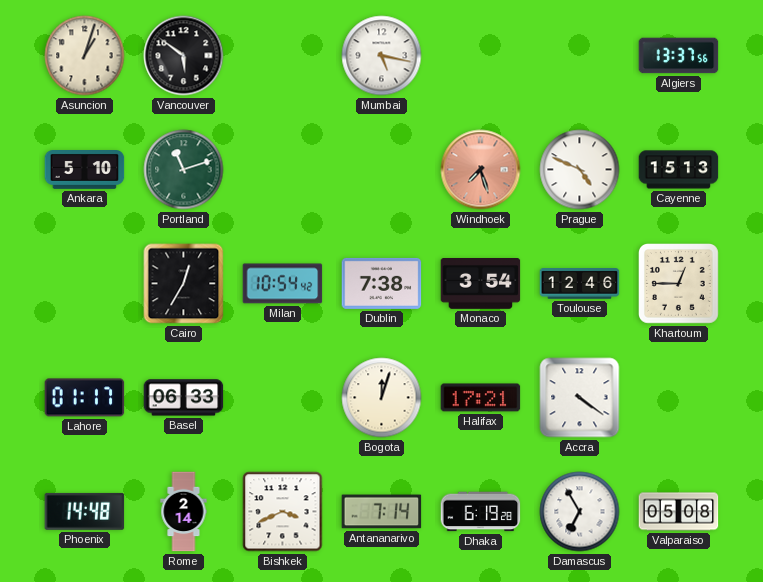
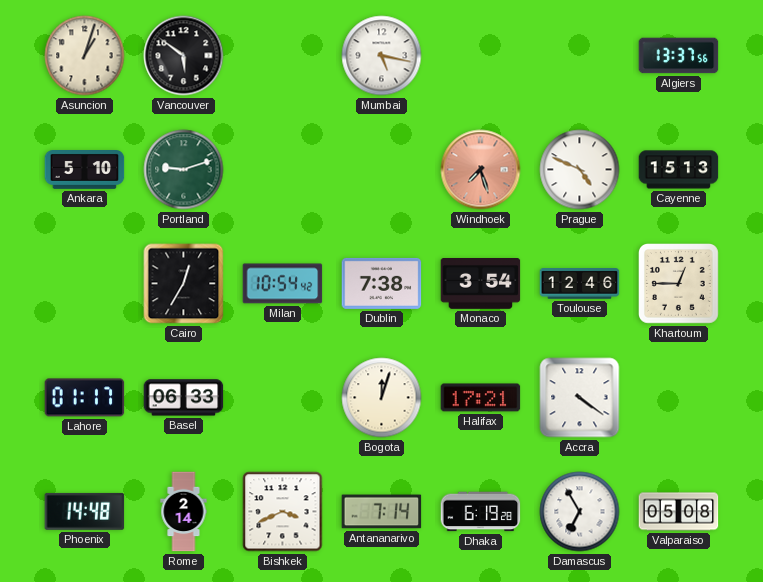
Portland: 11:12 -> 9:12 (184, 170)
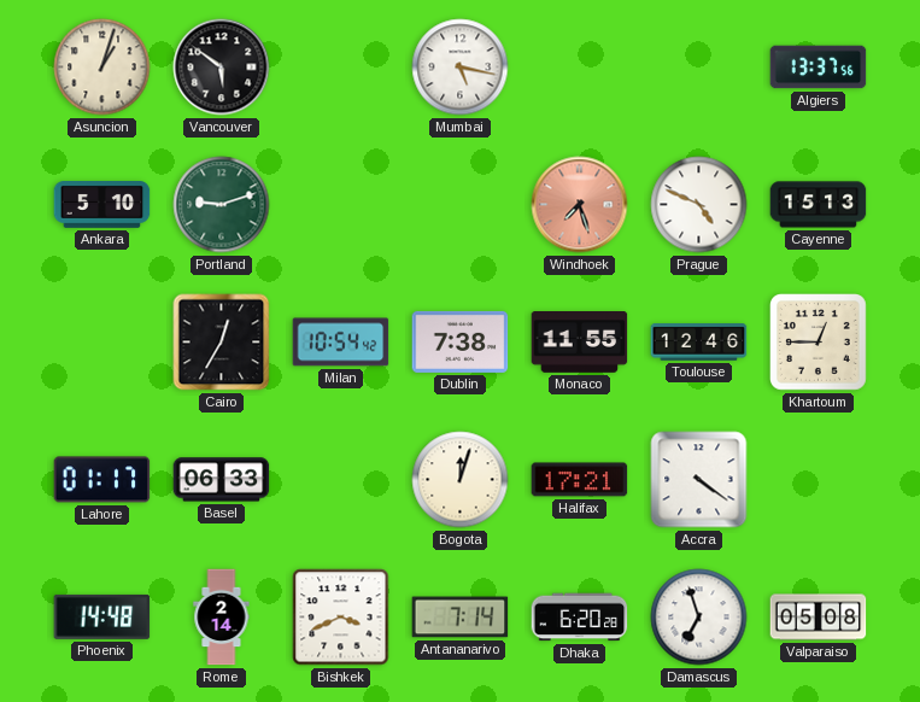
Monaco: 3:54 -> 11:55 (580, 343)
Dhaka: 6:19 -> 6:20 (580, 618)
Damascus: 6:55 -> 6:57 (699, 618)
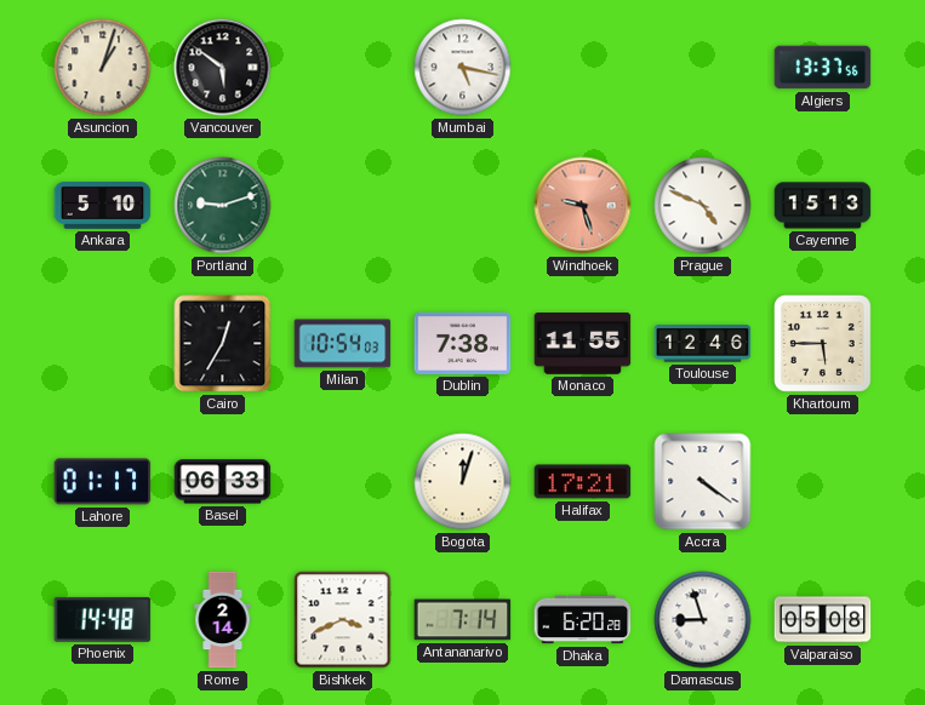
Windhoek: 7:27 -> 9:27 (583, 206)
Milan: 10:54:42 -> 10:54:03 (343, 344)
Khartoum: 12:45 -> 5:45 (823, 344)
Damascus: 6:57 -> 8:57 (703, 620)
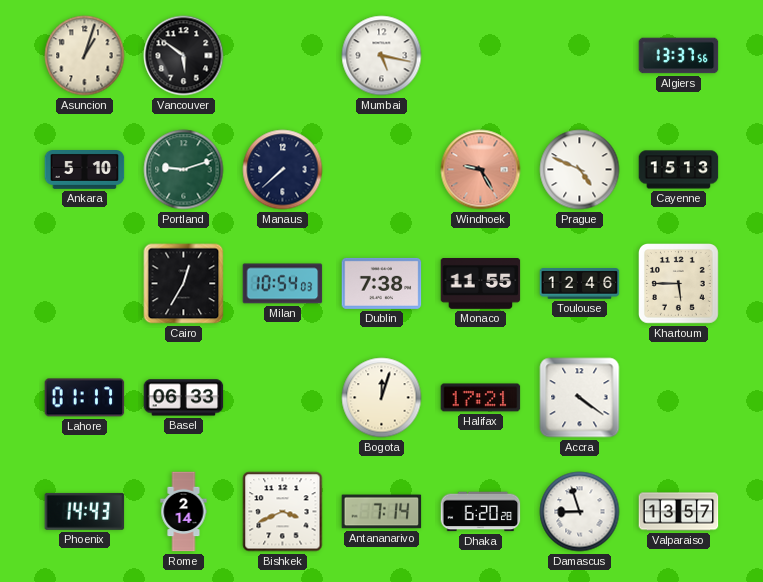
Manaus: none -> 7:38 (283, 170)
Windhoek: 9:27 -> 9:25 (481, 170)
Phoenix: 14:48 -> 14:43 (85, 511)
Valparaiso: 05:08 -> 13:57 (679, 512)
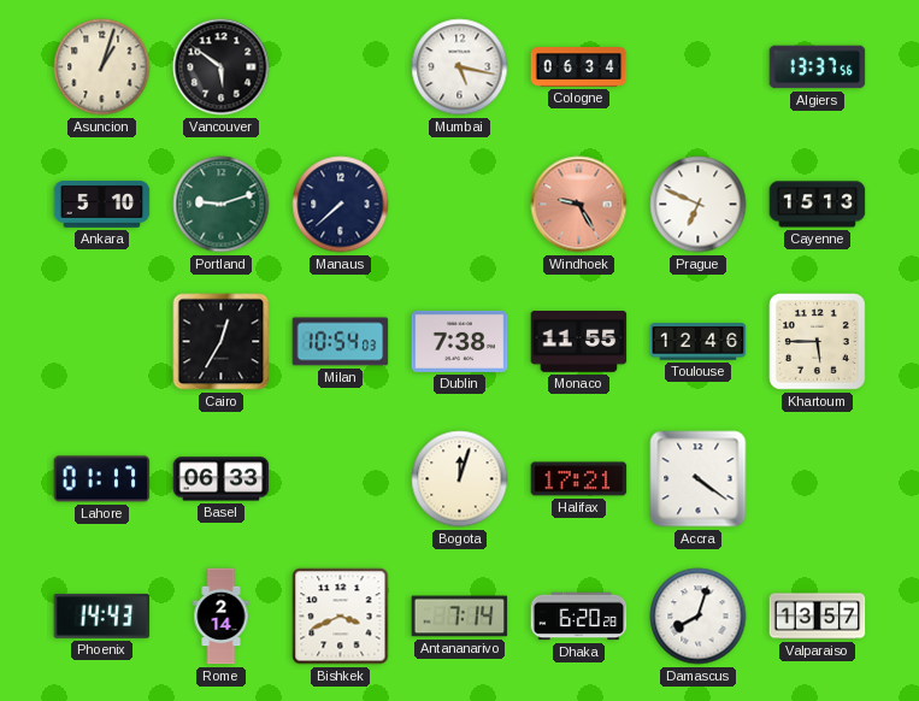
Cologne: none -> 06:34 (579, 67)
Prague: 4:49 -> 6:49 (699, 205)
Damascus: 8:57 -> 8:03 (699, 617)
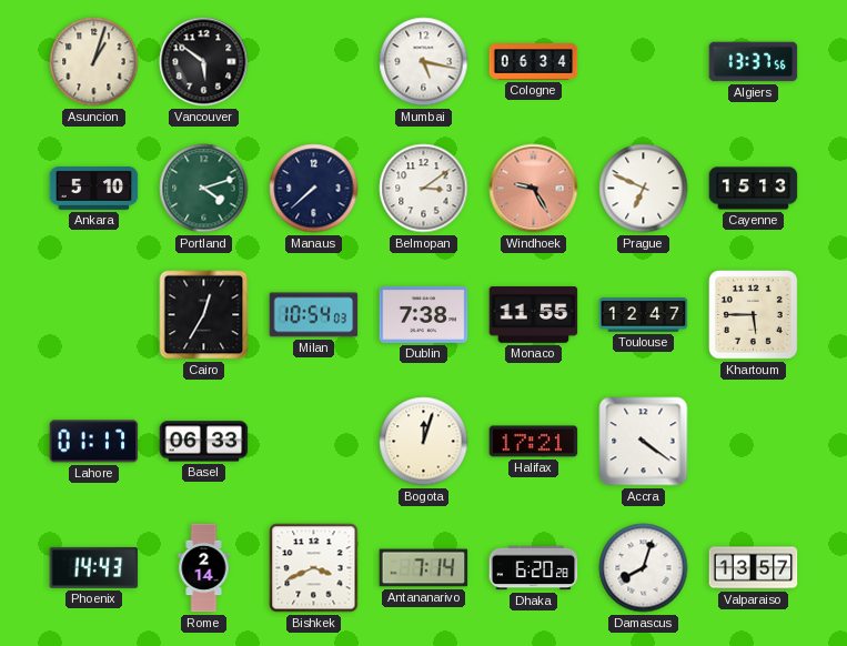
Portland: 9:12 -> 4:12 (204, 189)
Belmopan: none -> 3:09 (424, 189)
Toulouse: 12:46 -> 12:47 (644, 315)
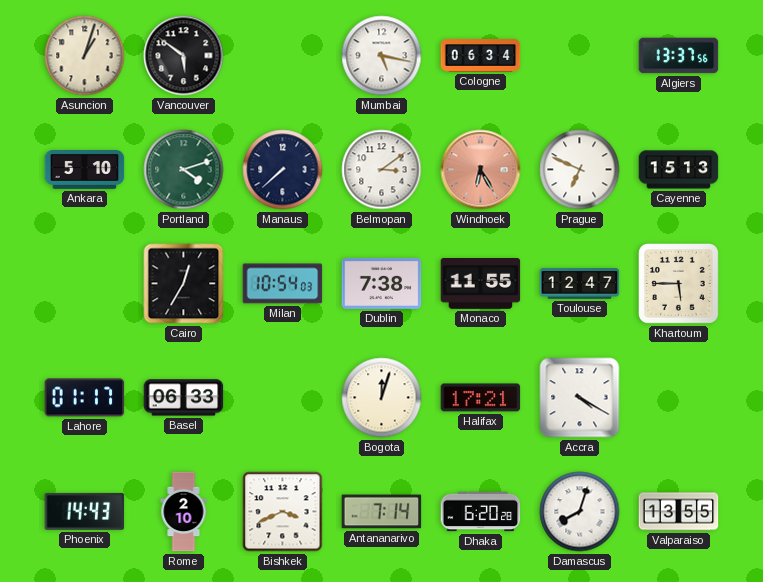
Windhoek: 9:25 -> 6:25 (481, 170)
Accra: 4:21 -> 4:20 (580, 398)
Rome: 2:14 -> 2:10 (184, 512)
Valparaiso: 13:57 -> 13:55 (679, 512)
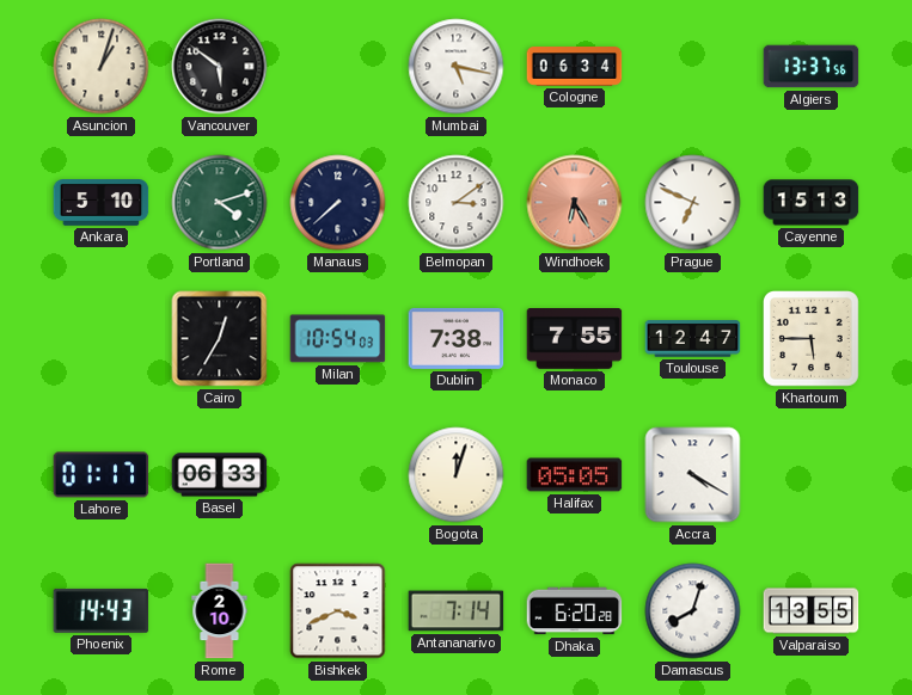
Monaco: 11:55 -> 7:55 (575, 339)
Halifax: 17:21 -> 05:05 (575, 475)
